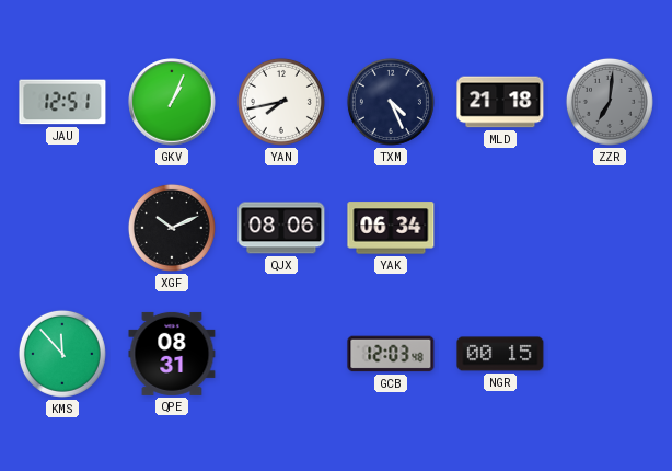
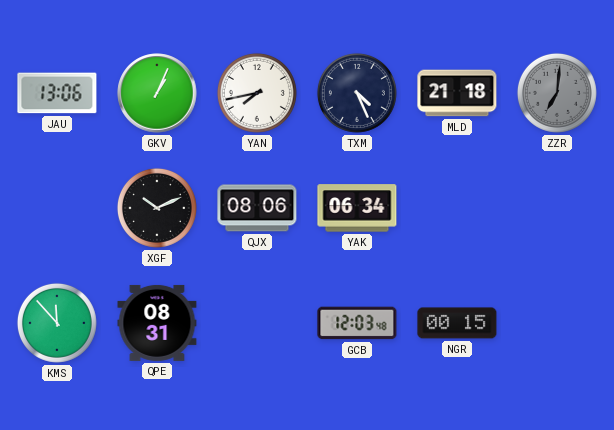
JAU: 12:51 -> 13:06 (57, 93)
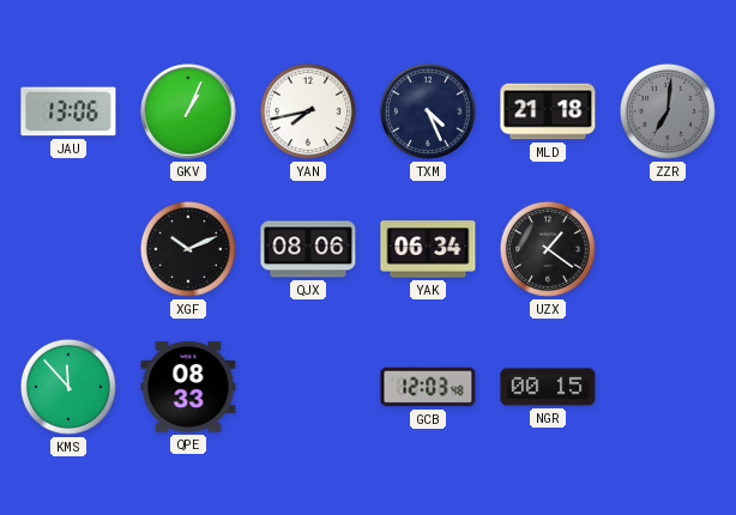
UZX: none -> 1:21 (548, 249)
QPE: 08:31 -> 08:33 (188, 387)
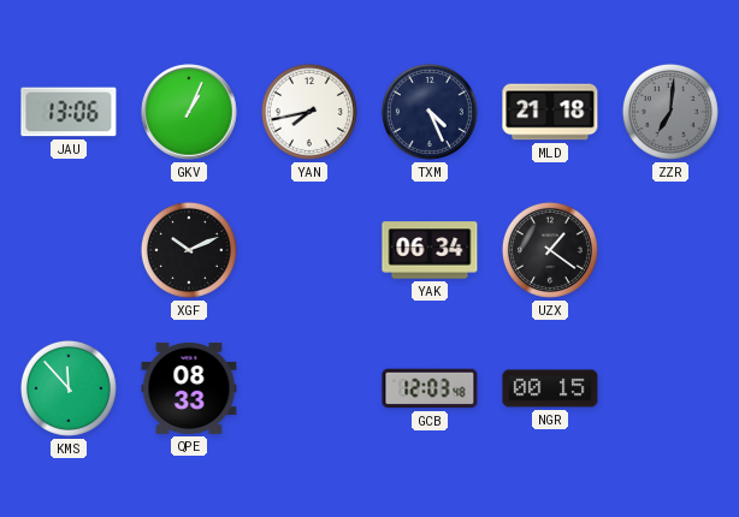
QJX: 08:06 -> none (308, 249)
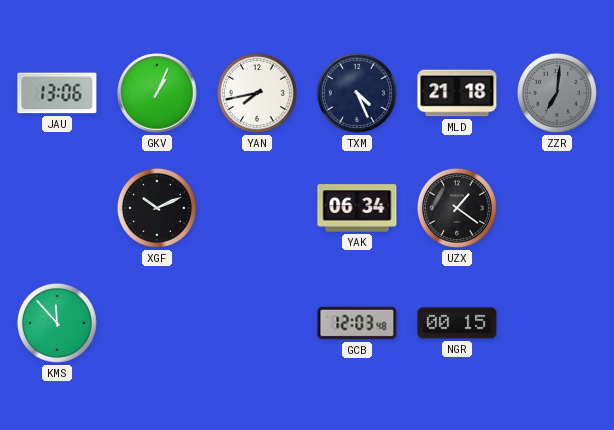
QPE: 08:33 -> none (189, 388)
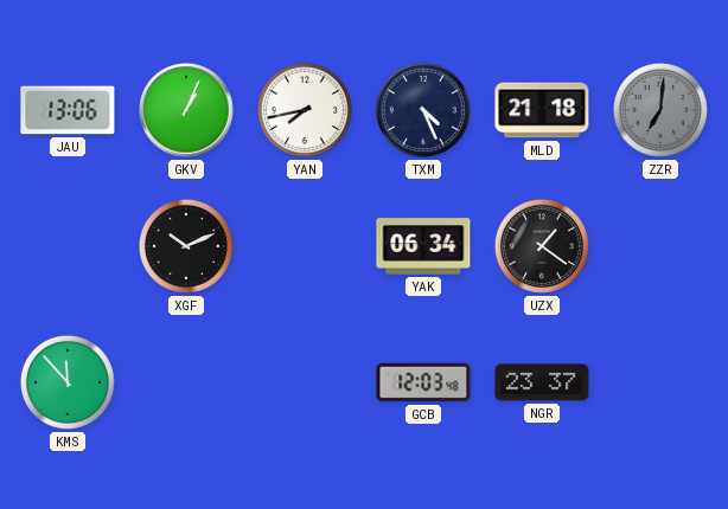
NGR: 00:15 -> 23:37 (542, 382)
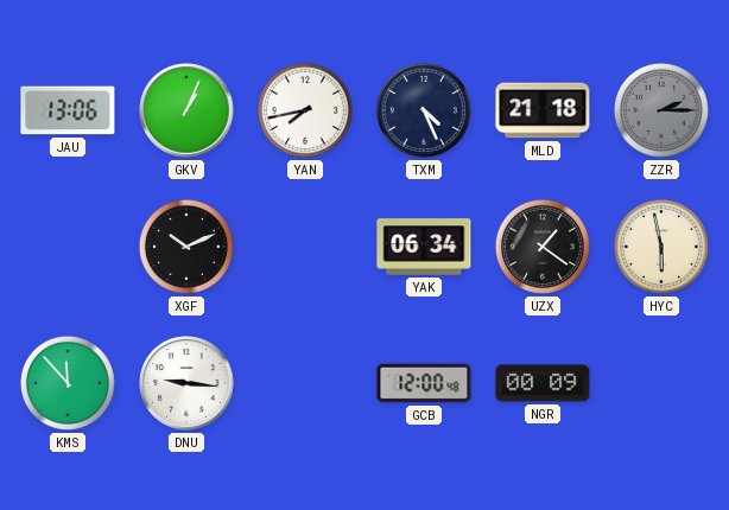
ZZR: 7:01 -> 2:15 (661, 110)
HYC: none -> 5:58 (661, 247)
DNU: none -> 9:16 (186, 383)
GCB: 12:03 -> 12:00 (424, 383)
NGR: 23:37 -> 00:09 (543, 383)
